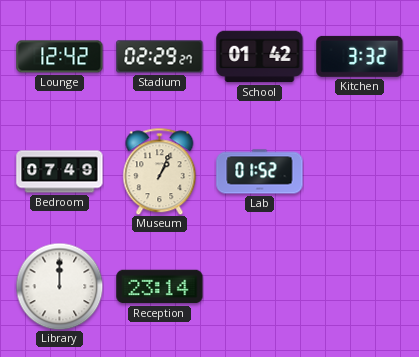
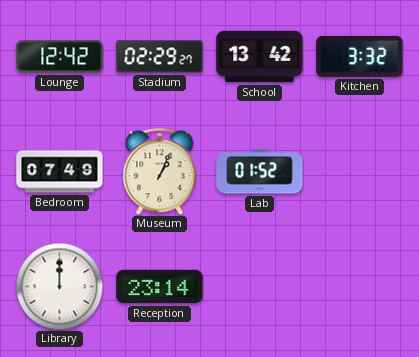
School: 01:42 -> 13:42 (260, 57)
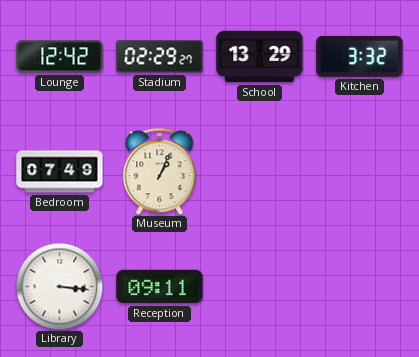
School: 13:42 -> 13:29 (260, 57)
Lab: 01:52 -> none (260, 172)
Library: 12:00 -> 3:16 (59, 286)
Reception: 23:14 -> 09:11 (160, 287)
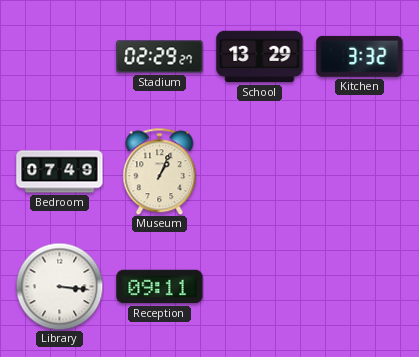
Lounge: 12:42 -> none (60, 57)
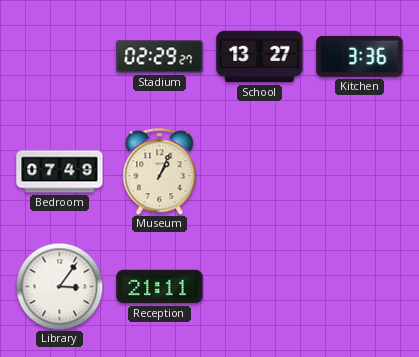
School: 13:29 -> 13:27 (260, 57)
Kitchen: 3:32 -> 3:36 (360, 56)
Library: 3:16 -> 3:06 (59, 286)
Reception: 09:11 -> 21:11 (160, 287)
